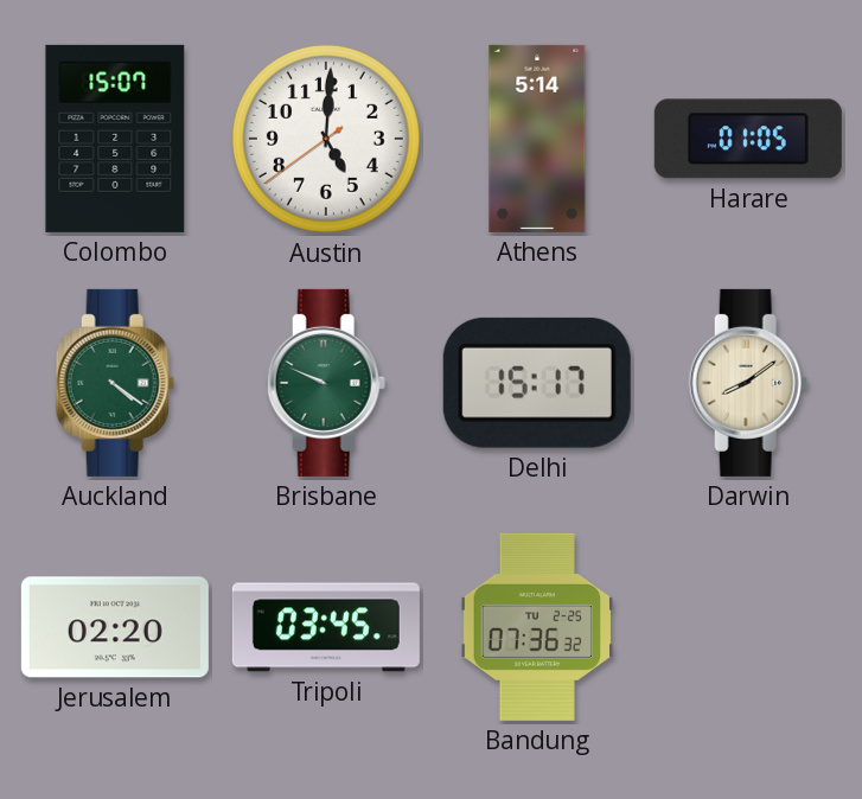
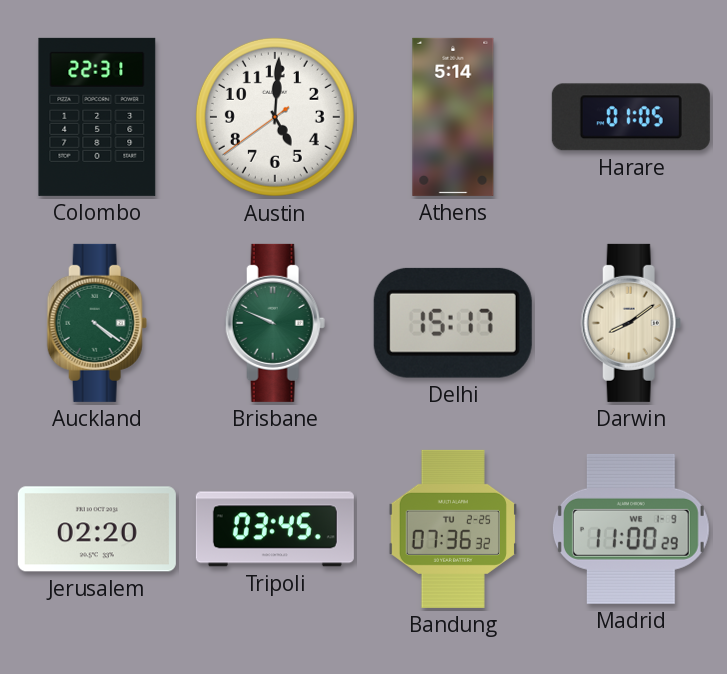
Colombo: 15:07 -> 22:31 (97, 117)
Madrid: none -> 11:00 (631, 529)
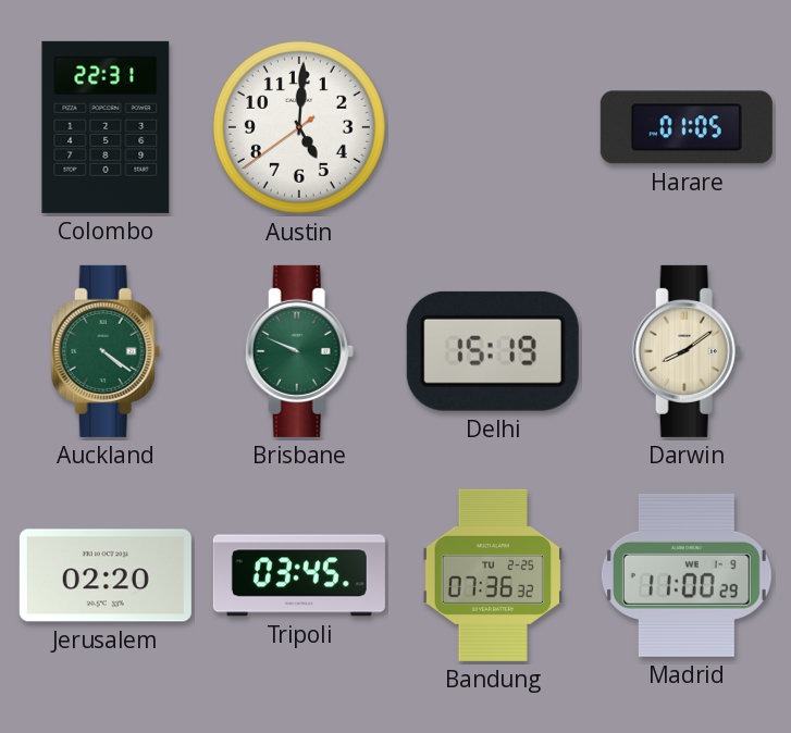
Athens: 5:14 -> none (453, 117)
Delhi: 15:17 -> 15:19 (493, 351)
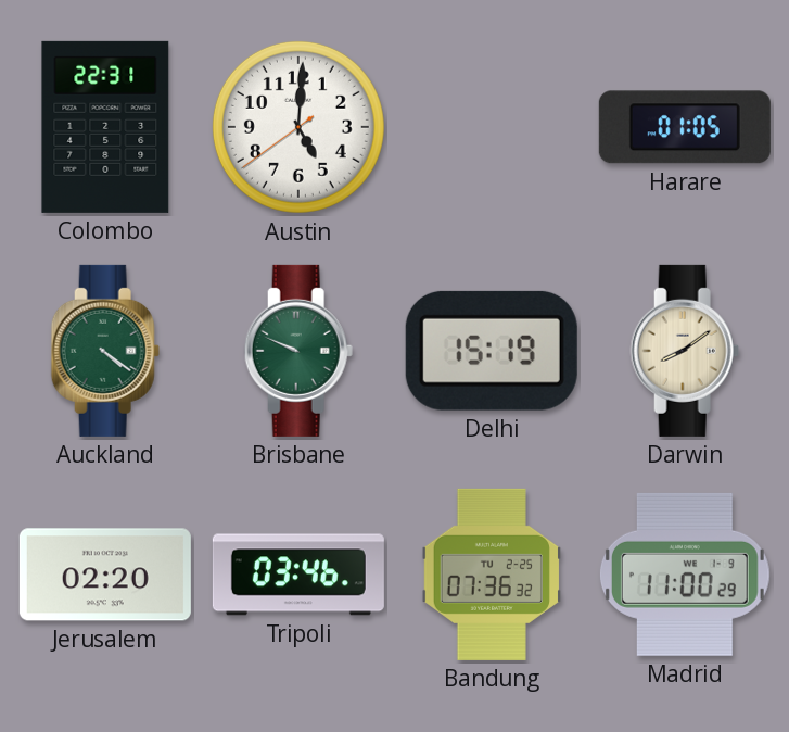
Tripoli: 03:45 -> 03:46 (298, 575)
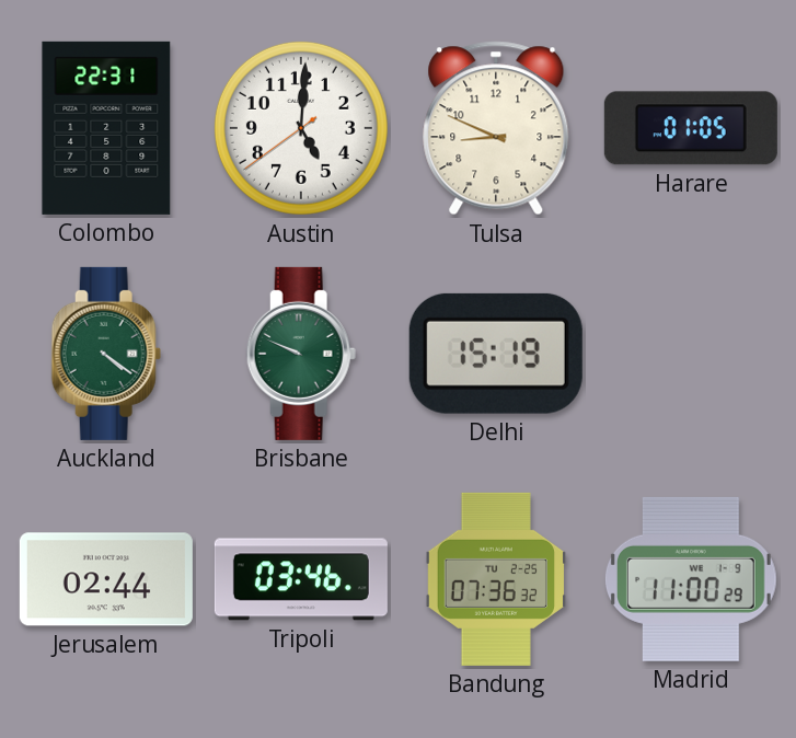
Tulsa: none -> 8:49 (496, 128)
Darwin: 8:09 -> none (685, 351)
Jerusalem: 02:20 -> 02:44 (106, 579)
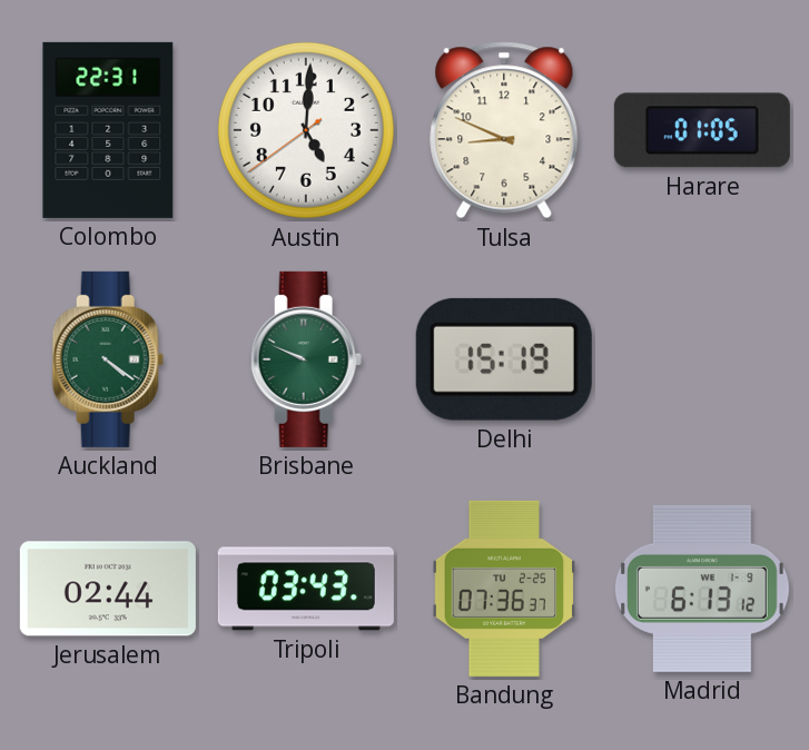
Tripoli: 03:46 -> 03:43 (306, 589)
Bandung: 07:36:32 -> 07:36:37 (503, 589)
Madrid: 11:00 -> 6:13 (702, 589)
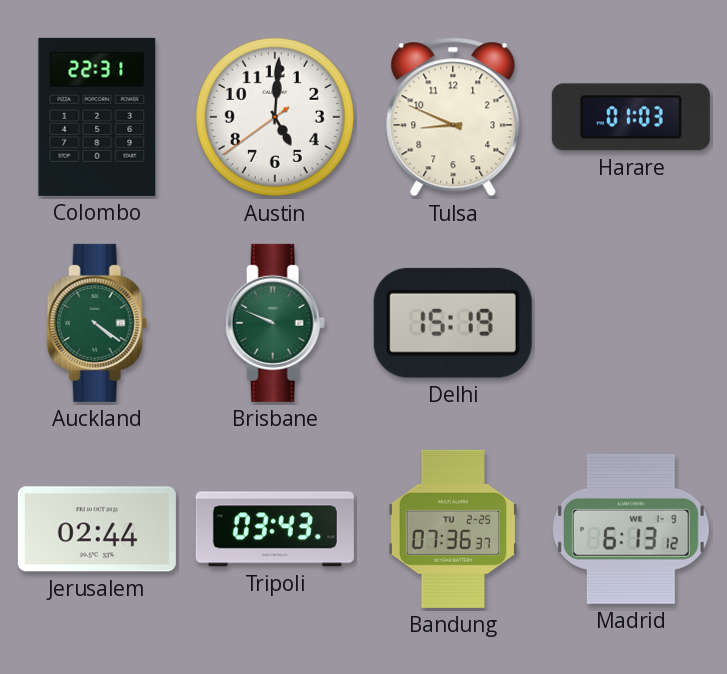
Harare: 01:05 -> 01:03 (631, 117)
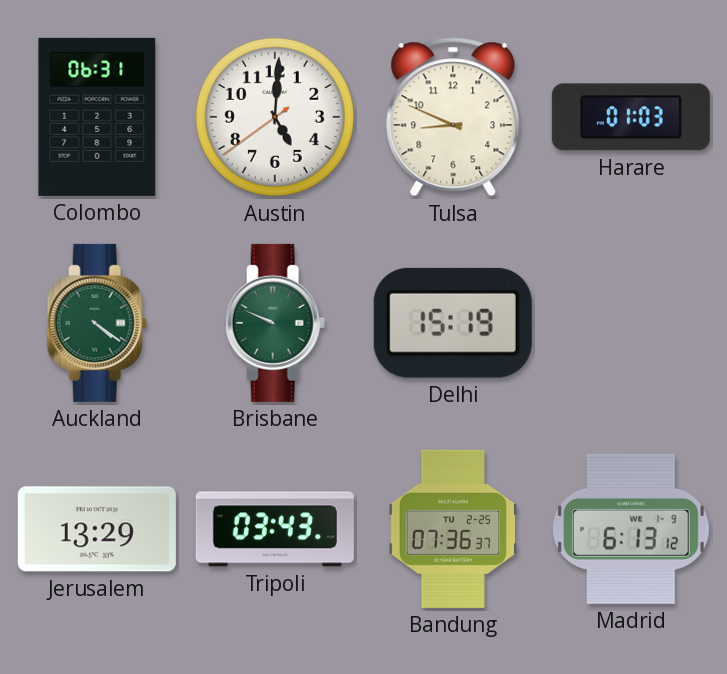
Colombo: 22:31 -> 06:31 (97, 117)
Jerusalem: 02:44 -> 13:29 (97, 529)
